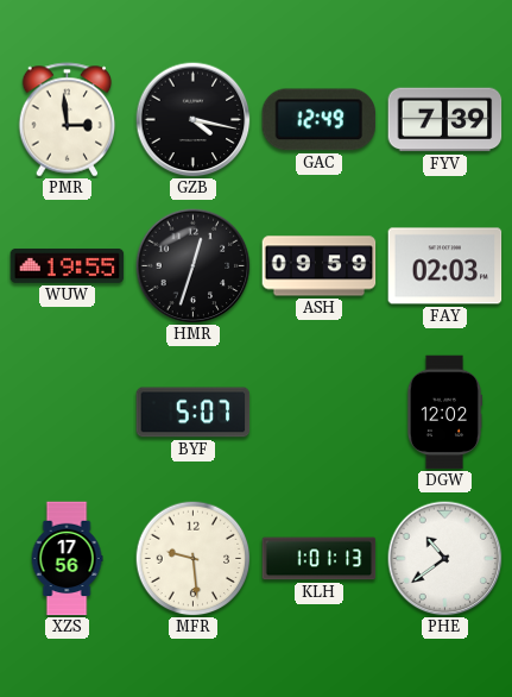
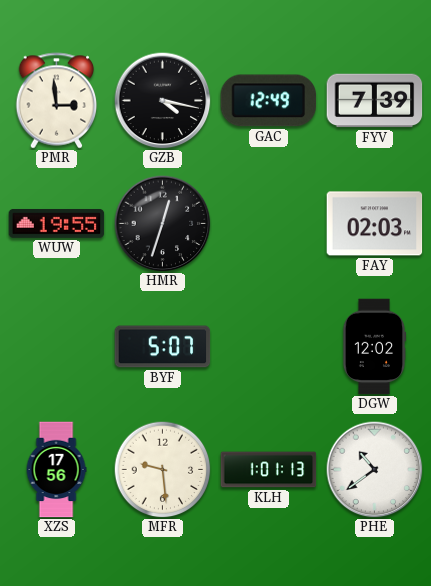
ASH: 09:59 -> none (320, 266)
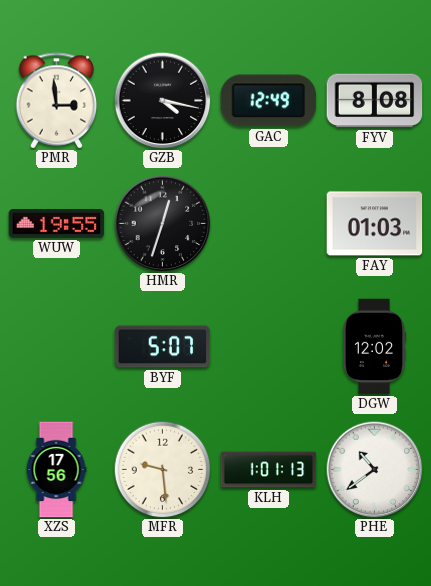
FYV: 7:39 -> 8:08 (375, 101)
FAY: 02:03 -> 01:03 (375, 224)
